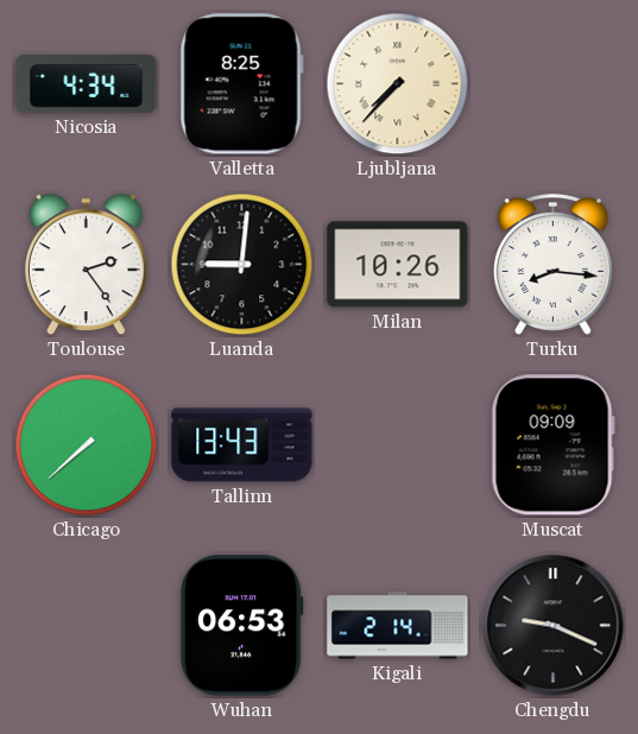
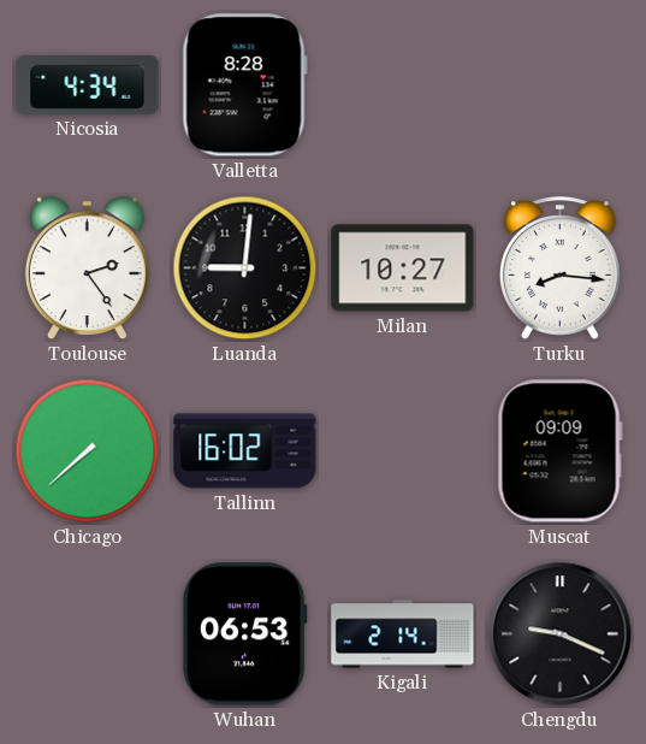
Valletta: 8:25 -> 8:28 (244, 85)
Ljubljana: 7:37 -> none (398, 84)
Milan: 10:26 -> 10:27 (403, 268)
Tallinn: 13:43 -> 16:02 (245, 451)
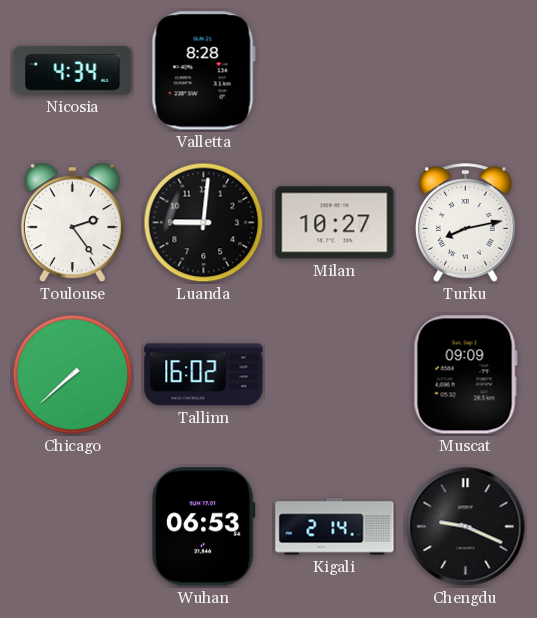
Turku: 8:16 -> 8:13 (465, 223)
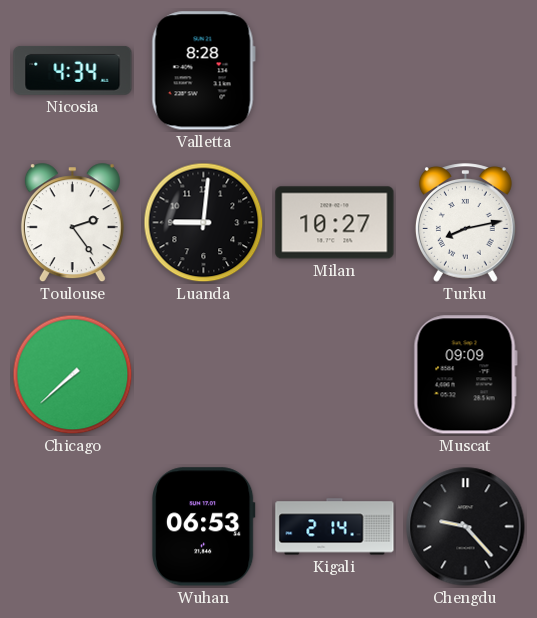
Tallinn: 16:02 -> none (204, 375)
Chengdu: 9:19 -> 9:23 (466, 527)
